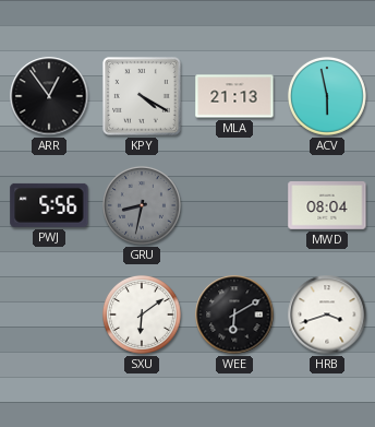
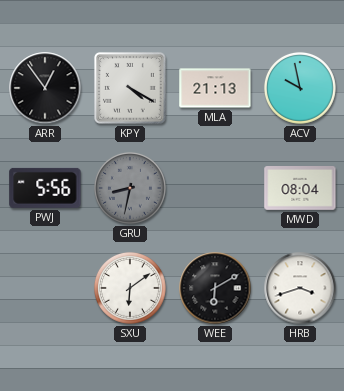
ACV: 5:58 -> 9:58 (300, 88)
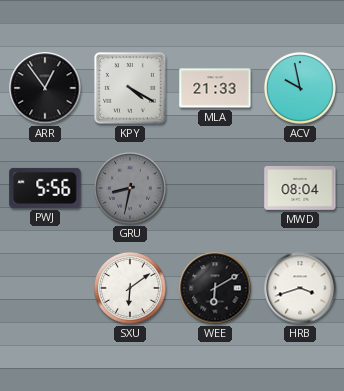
MLA: 21:13 -> 21:33 (215, 88)
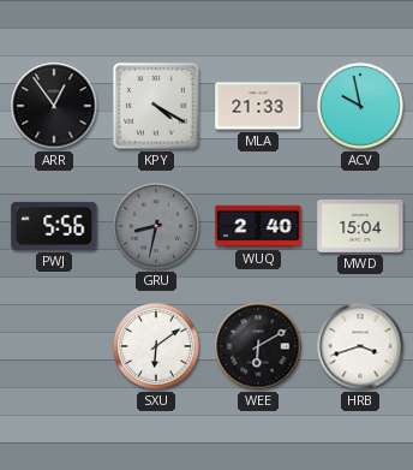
WUQ: none -> 2:40 (258, 226)
MWD: 08:04 -> 15:04 (360, 227)
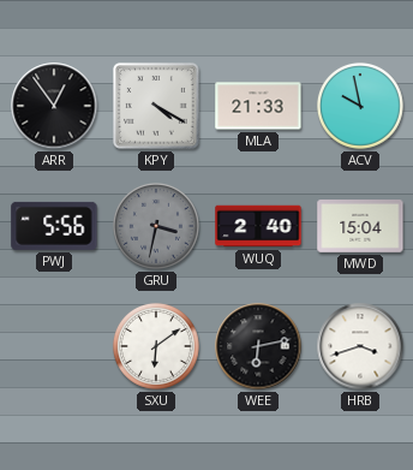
GRU: 8:32 -> 3:32 (156, 226)
WEE: 6:10 -> 6:13 (258, 346)
